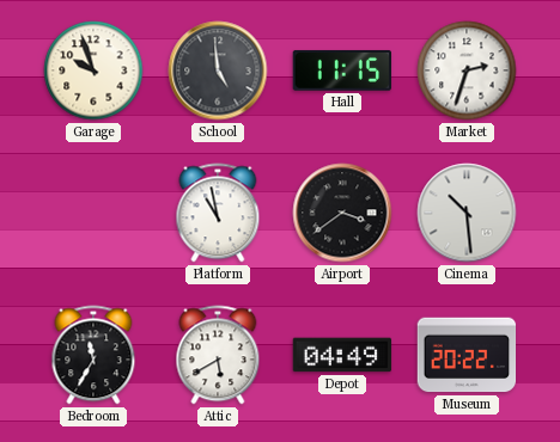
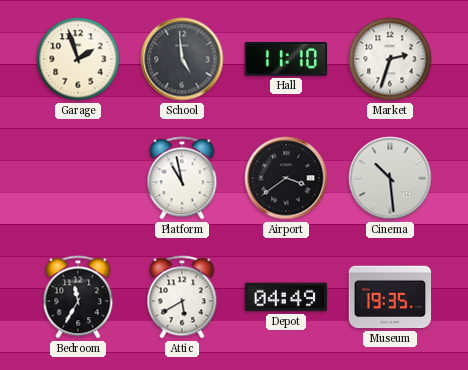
Garage: 9:57 -> 1:57 (78, 59)
Hall: 11:15 -> 11:10 (285, 59)
Museum: 20:22 -> 19:35 (390, 297)
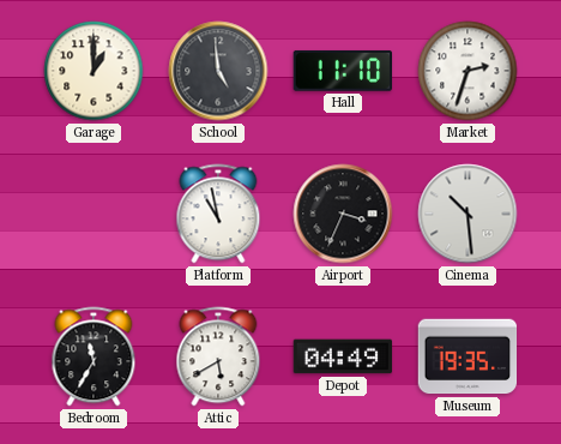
Garage: 1:57 -> 1:00 (93, 71)
Airport: 3:39 -> 3:34 (343, 214)
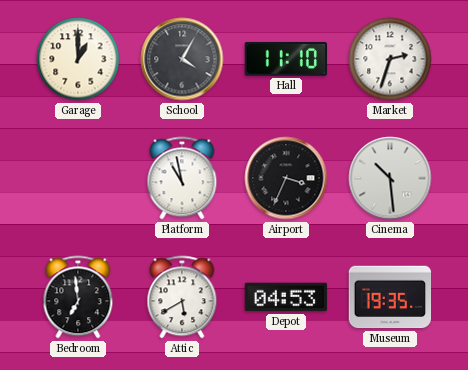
School: 4:59 -> 4:05 (182, 59)
Bedroom: 11:35 -> 6:59 (78, 297)
Depot: 04:49 -> 04:53 (286, 297)
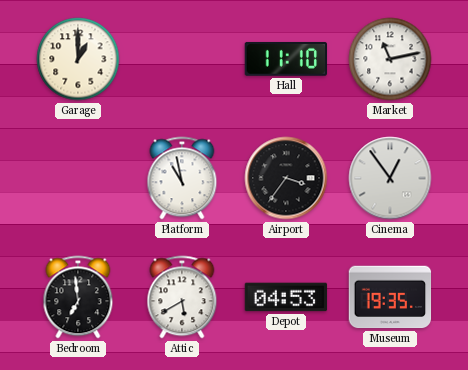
School: 4:05 -> none (182, 59)
Market: 2:33 -> 11:13 (390, 59)
Airport: 3:34 -> 3:36 (286, 178)
Cinema: 10:29 -> 12:54 (390, 178)
